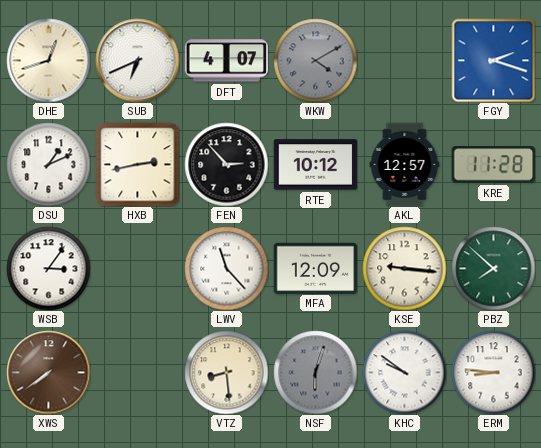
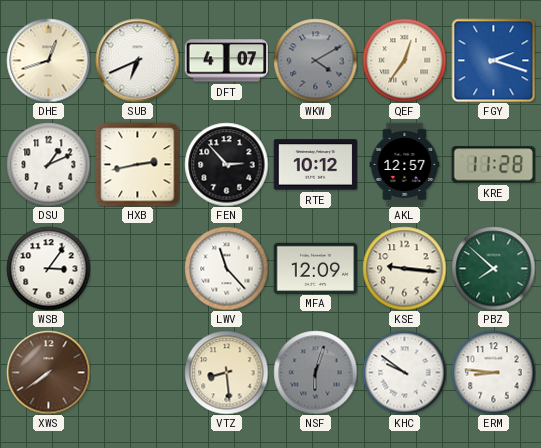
QEF: none -> 12:36 (404, 60)
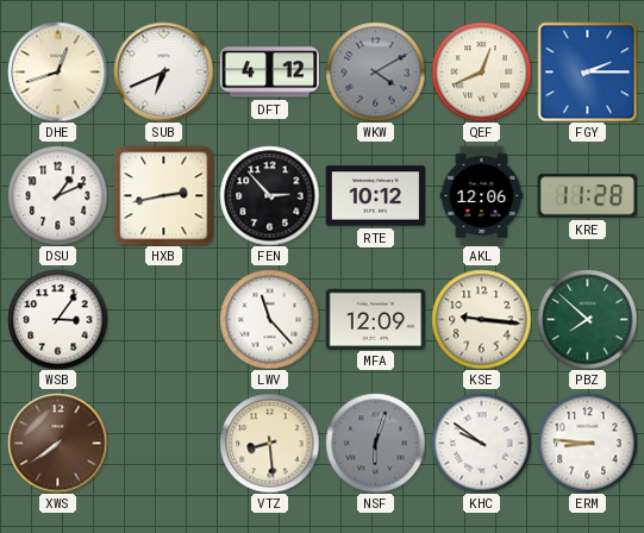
DFT: 4:07 -> 4:12 (269, 73)
QEF: 12:36 -> 12:41 (481, 71)
FGY: 2:18 -> 2:15 (587, 71)
AKL: 12:57 -> 12:06 (482, 195)
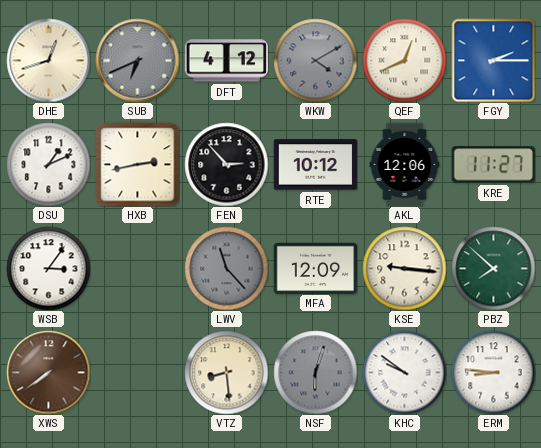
SUB dial: white -> grey (137, 60)
KRE: 11:28 -> 11:27 (493, 165)
LWV dial: white -> grey (226, 268)
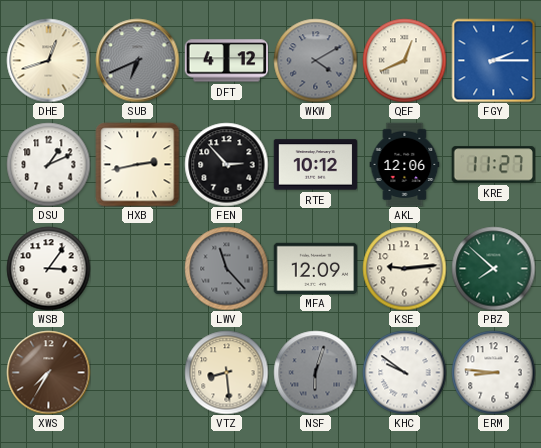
KSE: 9:16 -> 9:14 (404, 268)
XWS: 7:39 -> 7:35 (48, 372)
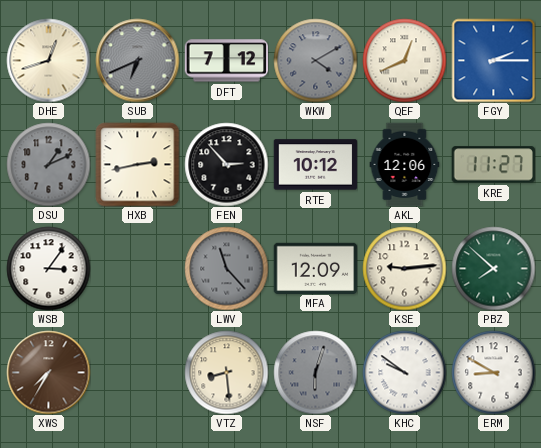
DFT: 4:12 -> 7:12 (226, 61)
DSU dial: white -> grey (48, 164)
ERM: 8:46 -> 8:50 (493, 372)
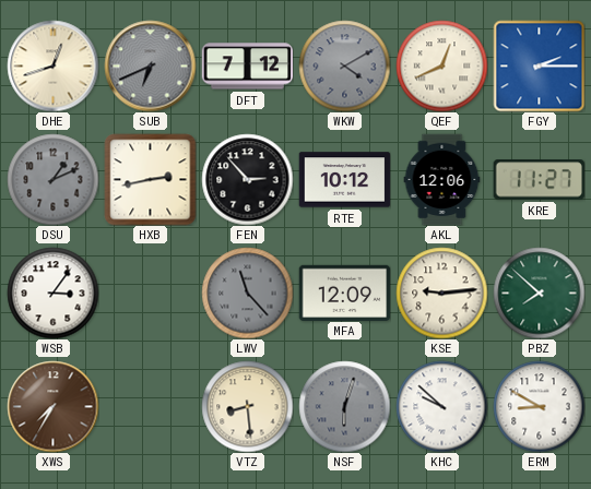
KHC: 9:51 -> 9:52 (441, 406)
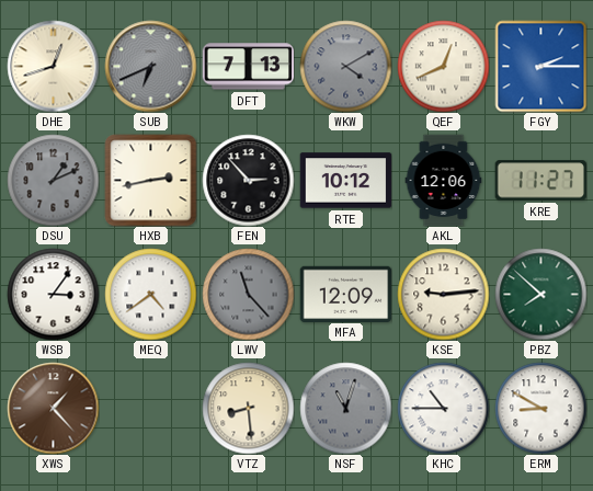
DFT: 7:12 -> 7:13 (248, 67)
MEQ: none -> 4:39 (150, 294)
XWS: 7:35 -> 1:23 (53, 408)
NSF: 6:03 -> 11:03 (345, 408)
KHC: 9:52 -> 10:45 (443, 408)
